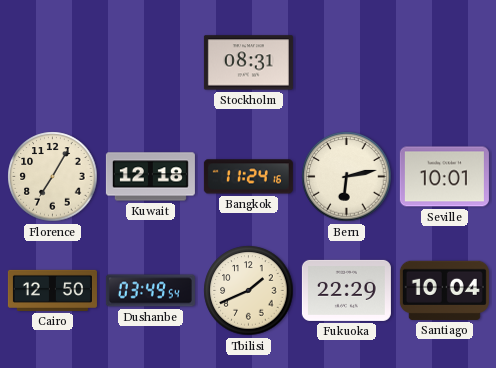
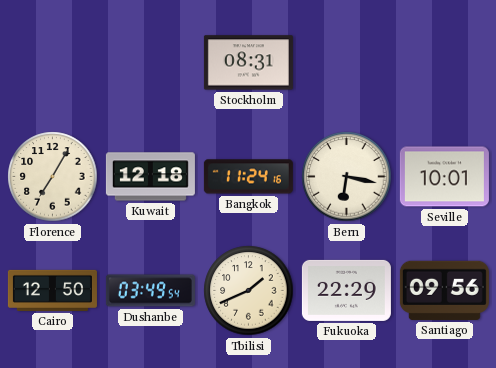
Bern: 6:13 -> 6:17 (347, 177)
Santiago: 10:04 -> 09:56 (444, 290)
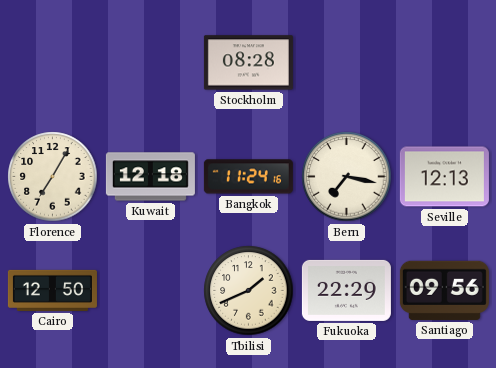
Stockholm: 08:31 -> 08:28 (248, 63)
Bern: 6:17 -> 7:17 (347, 177)
Seville: 10:01 -> 12:13 (444, 177)
Dushanbe: 03:49 -> none (150, 291)
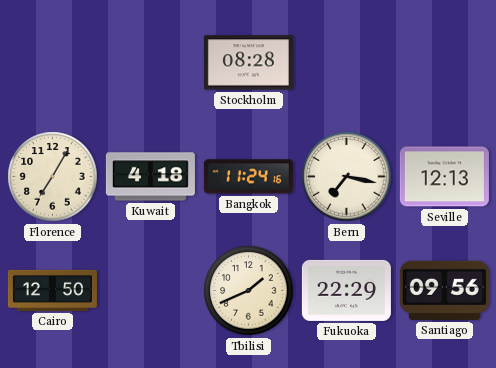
Kuwait: 12:18 -> 4:18 (150, 177)
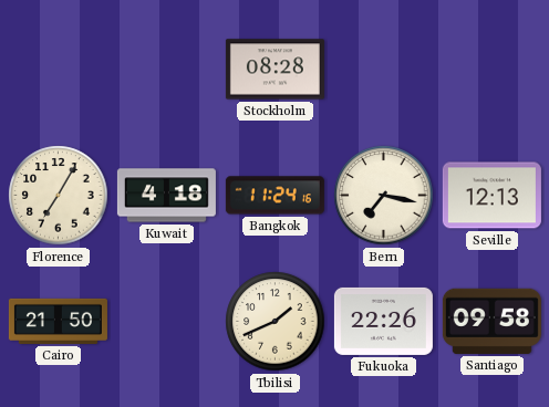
Cairo: 12:50 -> 21:50 (58, 321)
Fukuoka: 22:29 -> 22:26 (383, 321)
Santiago: 09:56 -> 09:58 (491, 321)
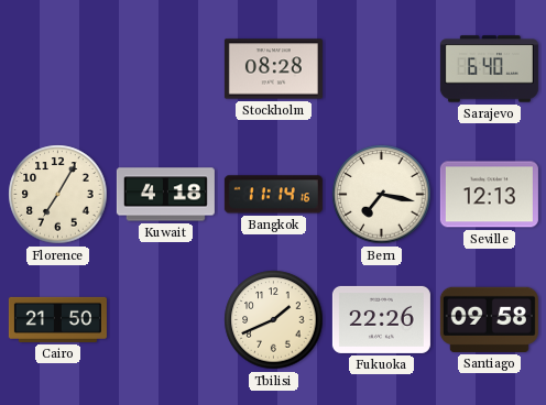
Sarajevo: none -> 6:40 (489, 69)
Bangkok: 11:24 -> 11:14 (273, 195)
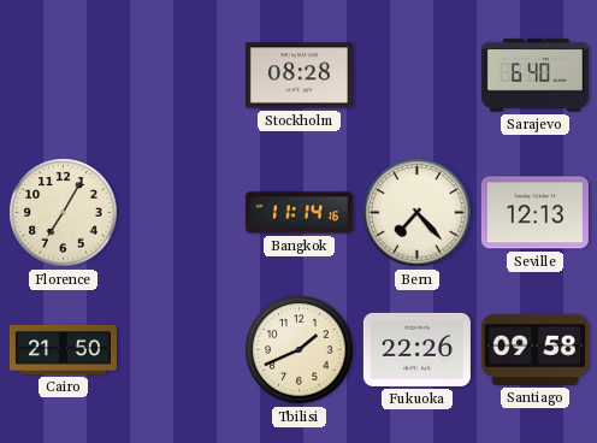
Kuwait: 4:18 -> none (165, 195)
Bern: 7:17 -> 7:23 (418, 213)
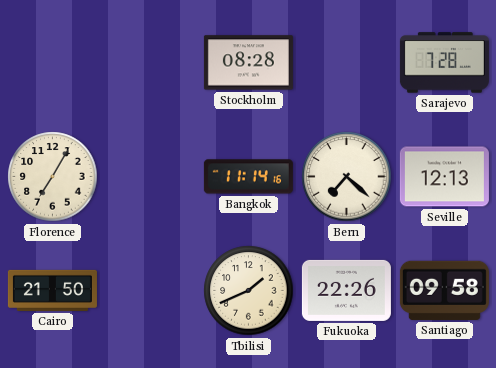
Sarajevo: 6:40 -> 7:28 (444, 63)
Bern: 7:23 -> 7:22 (347, 177)
